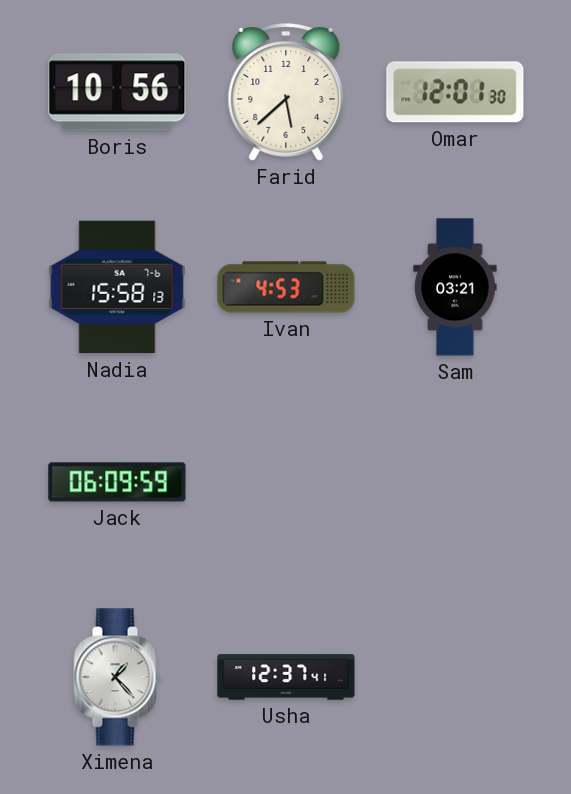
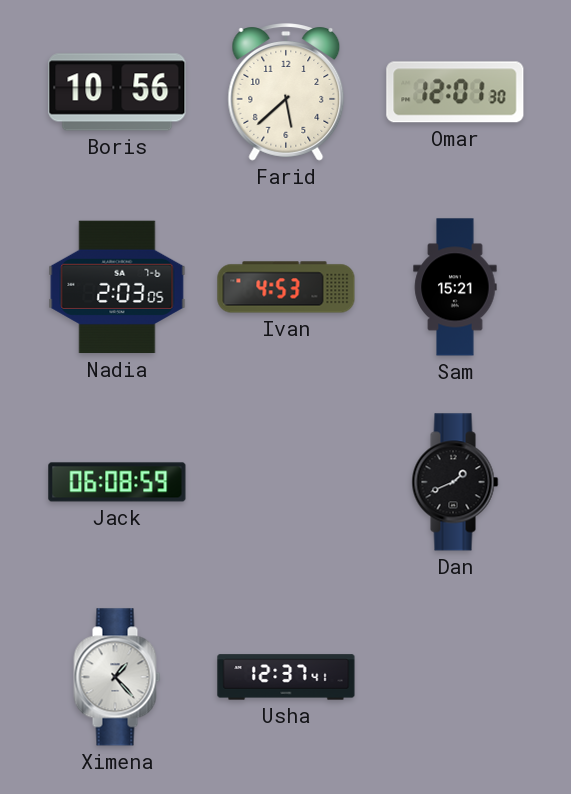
Nadia: 15:58 -> 2:03 (117, 287)
Sam: 03:21 -> 15:21 (455, 287)
Jack: 06:09 -> 06:08 (117, 482)
Dan: none -> 1:41 (455, 482)
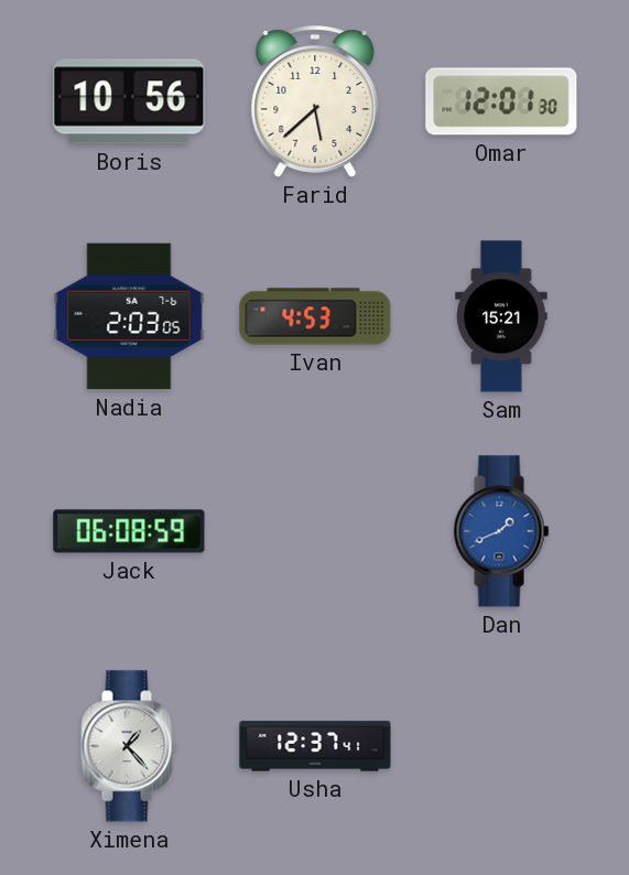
Dan dial: black -> blue (501, 531)
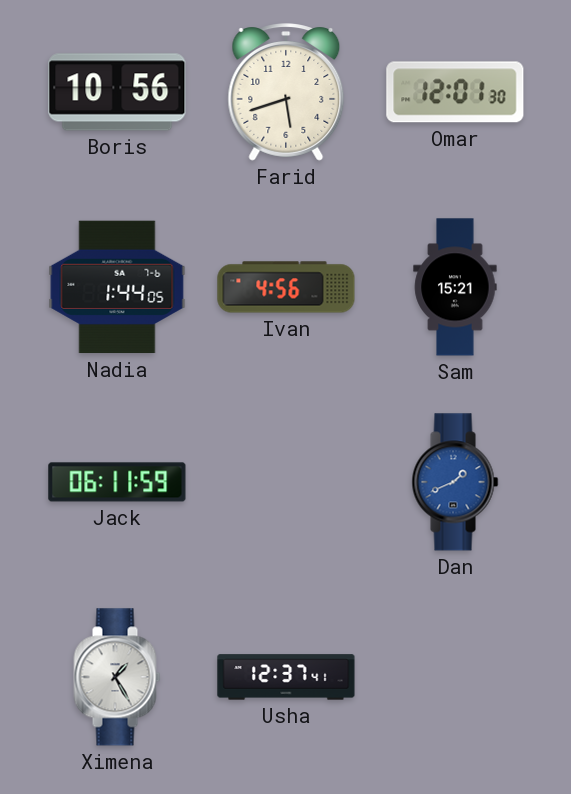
Farid: 5:38 -> 5:42 (286, 92)
Nadia: 2:03 -> 1:44 (117, 287)
Ivan: 4:53 -> 4:56 (286, 287)
Jack: 06:08 -> 06:11 (117, 482)
Ximena: 1:23 -> 1:25 (117, 677)
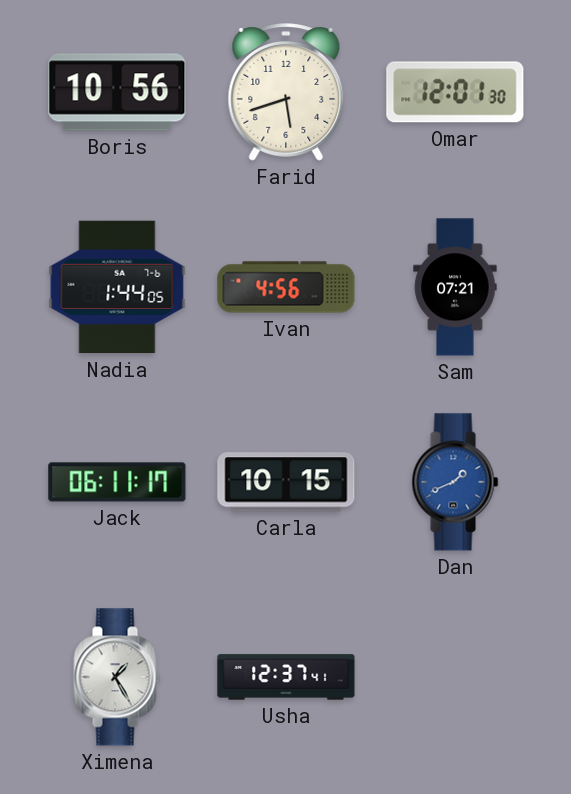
Sam: 15:21 -> 07:21 (455, 287)
Jack: 06:11:59 -> 06:11:17 (117, 482)
Carla: none -> 10:15 (286, 482)
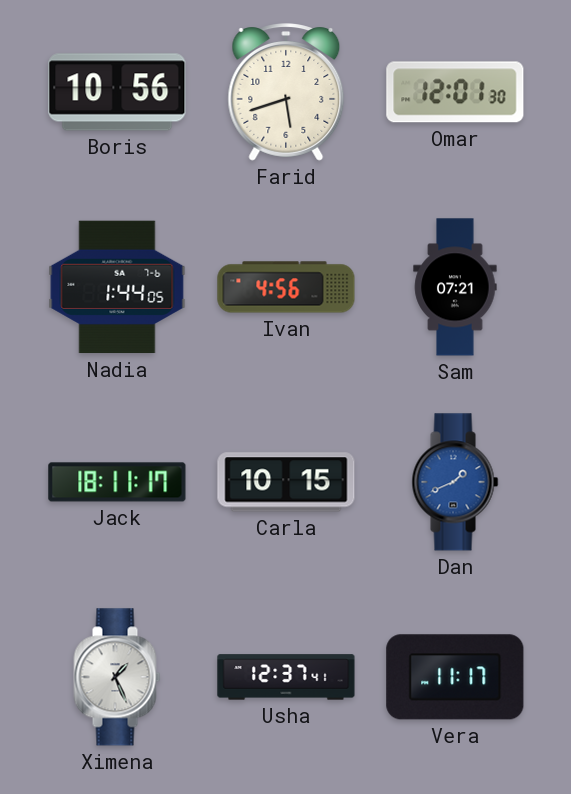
Jack: 06:11 -> 18:11 (117, 482)
Ximena: 1:25 -> 1:26 (117, 677)
Vera: none -> 11:17 (455, 677)
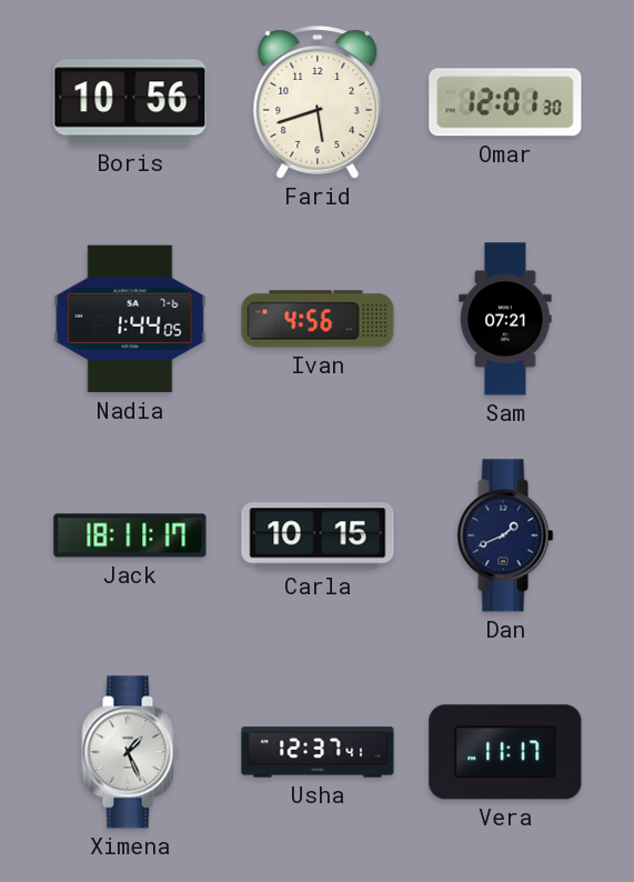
Dan dial: blue -> navy (505, 535)
